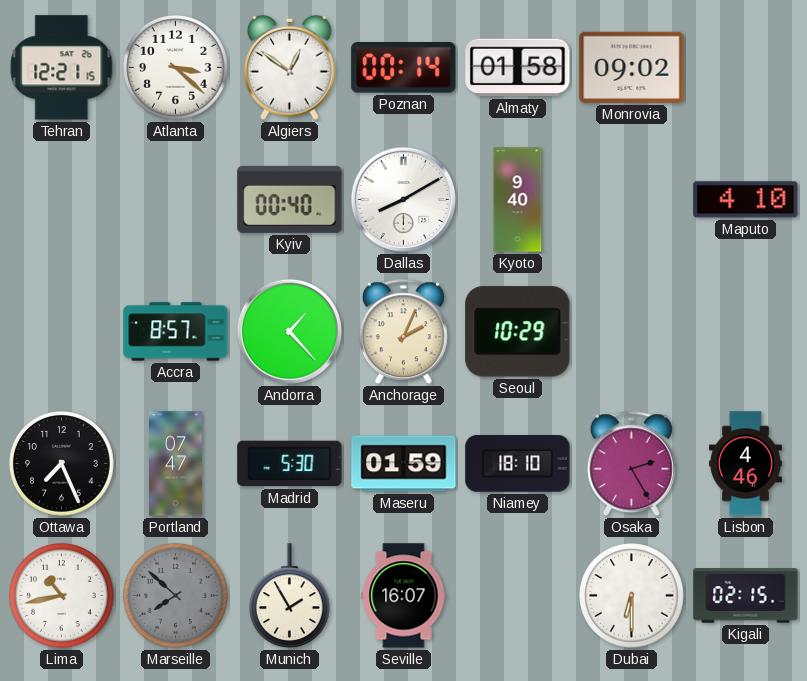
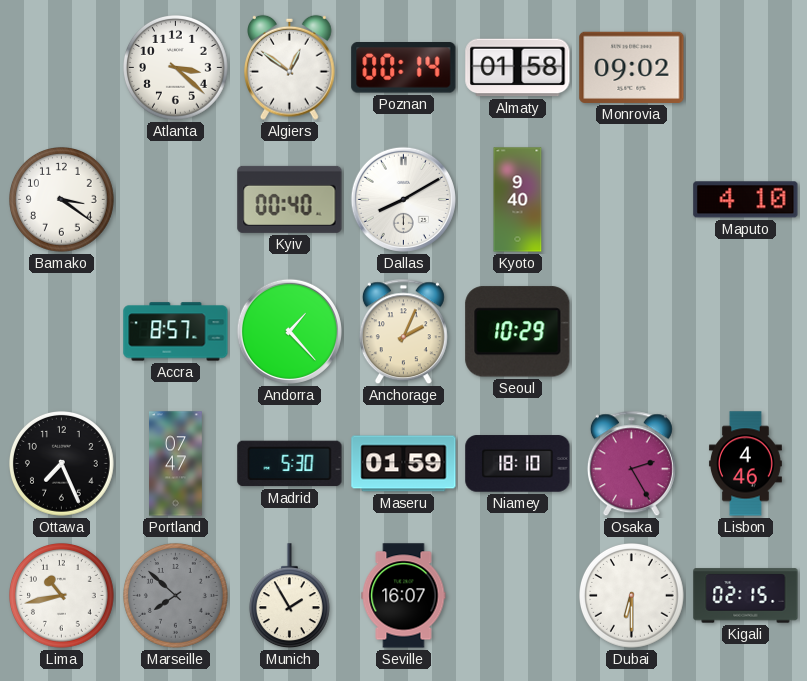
Tehran: 12:21 -> none (62, 68)
Bamako: none -> 3:21 (62, 200)
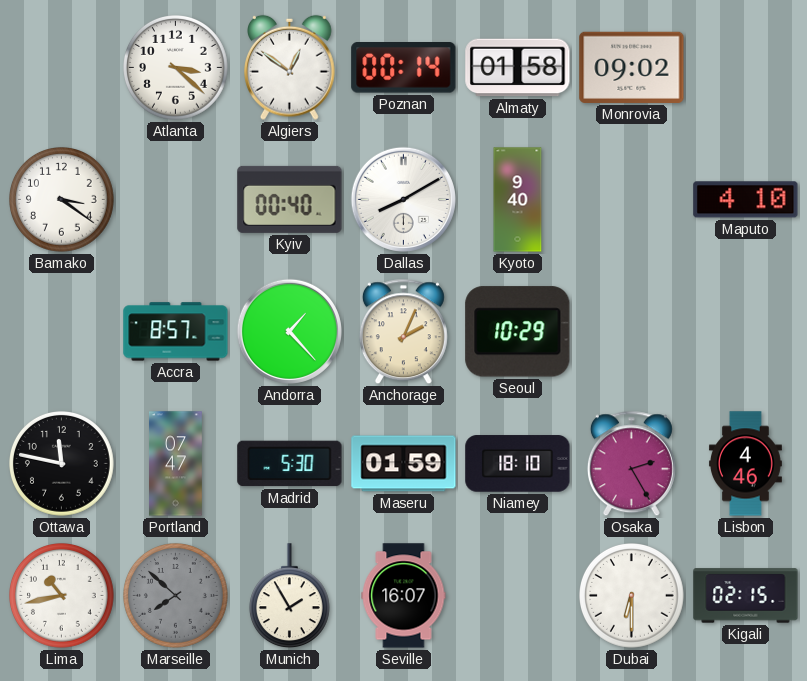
Ottawa: 7:26 -> 11:47 (62, 464)
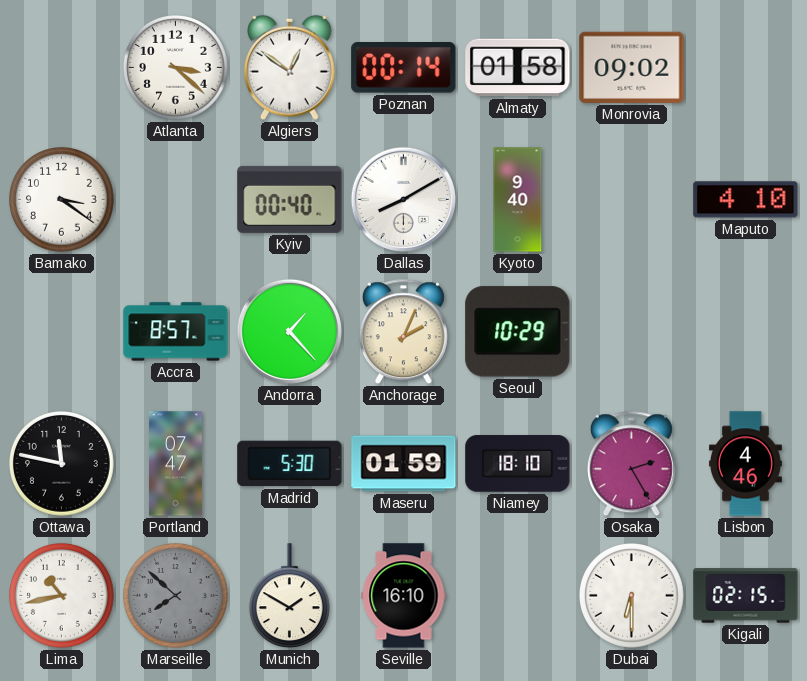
Munich: 1:55 -> 1:50 (289, 596)
Seville: 16:07 -> 16:10 (404, 596)
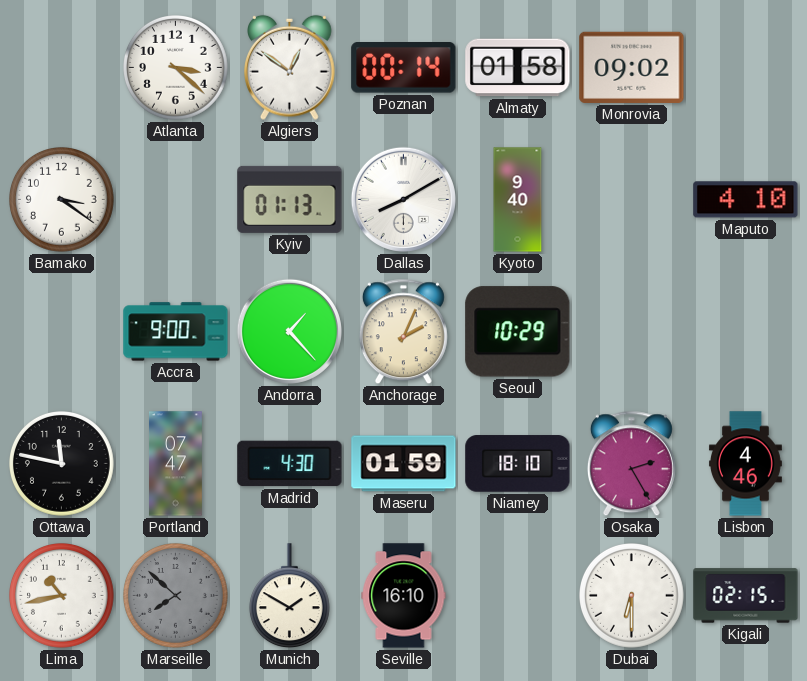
Kyiv: 00:40 -> 01:13 (290, 199)
Accra: 8:57 -> 9:00 (176, 332)
Madrid: 5:30 -> 4:30 (290, 464)
